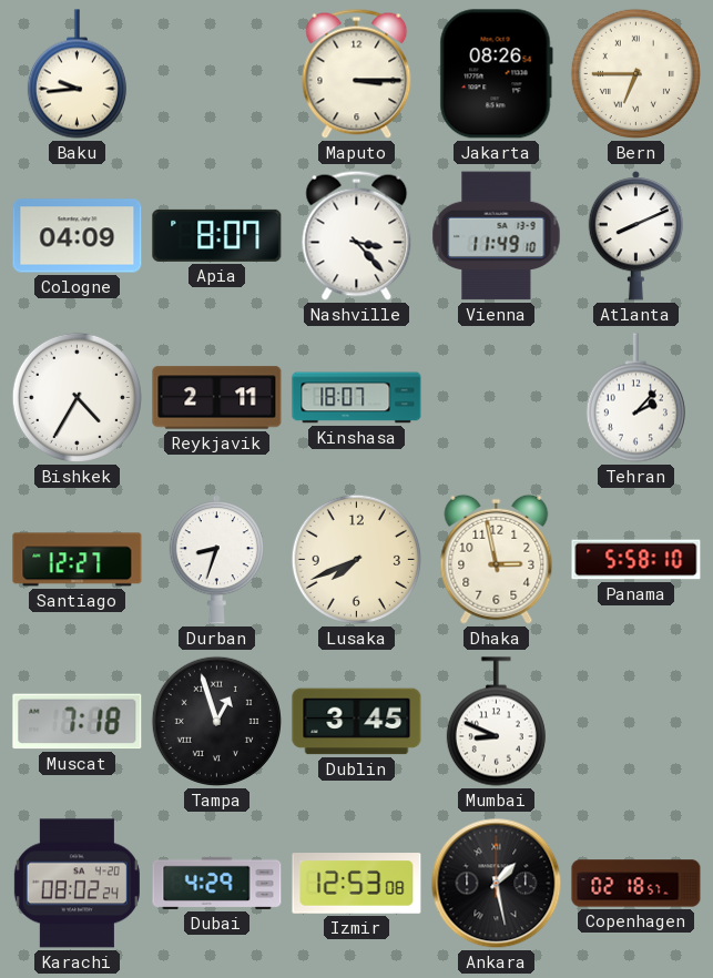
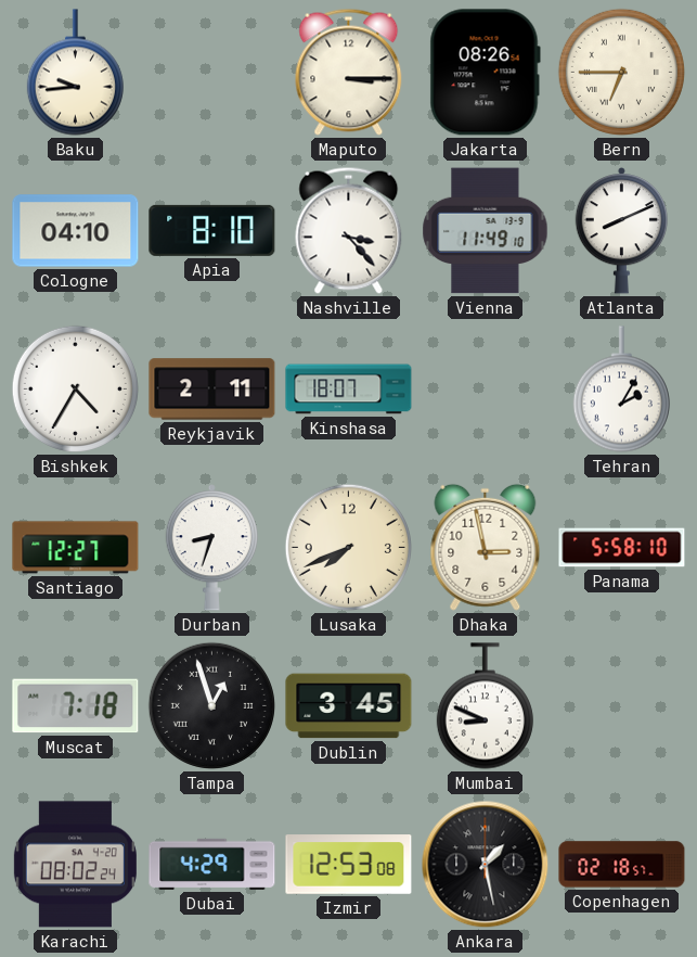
Cologne: 04:09 -> 04:10 (76, 231)
Apia: 8:07 -> 8:10 (212, 230)
Tehran: 2:07 -> 2:05 (621, 390)
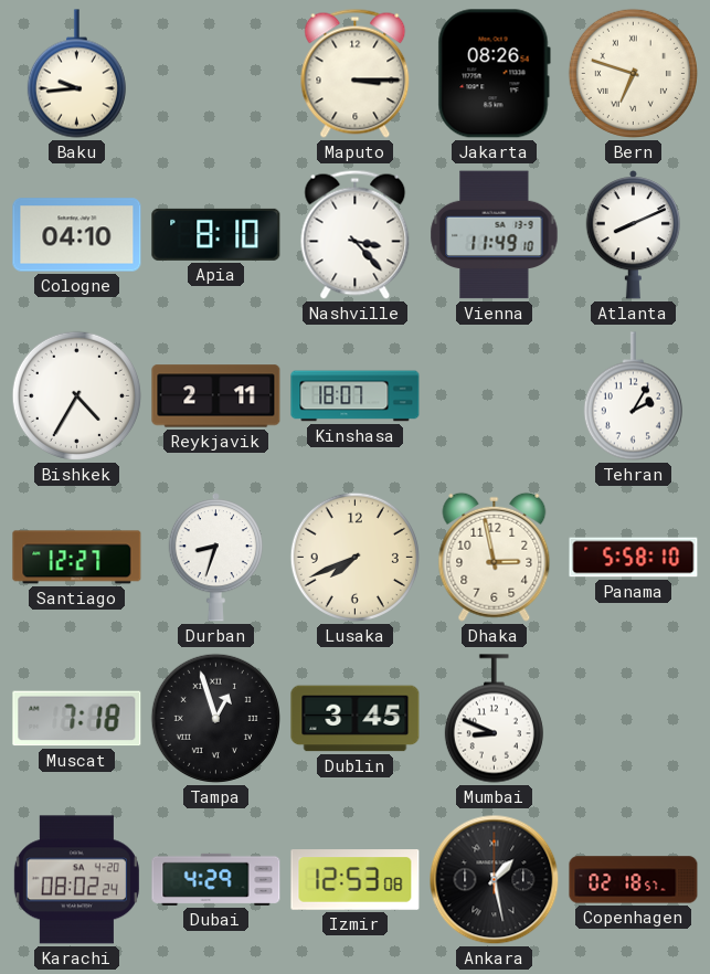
Bern: 6:45 -> 6:48 (633, 73)
